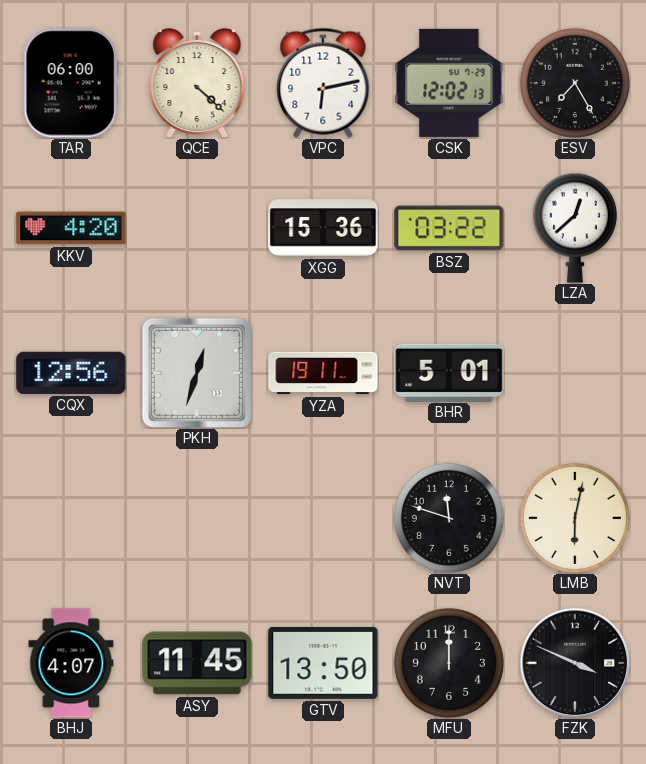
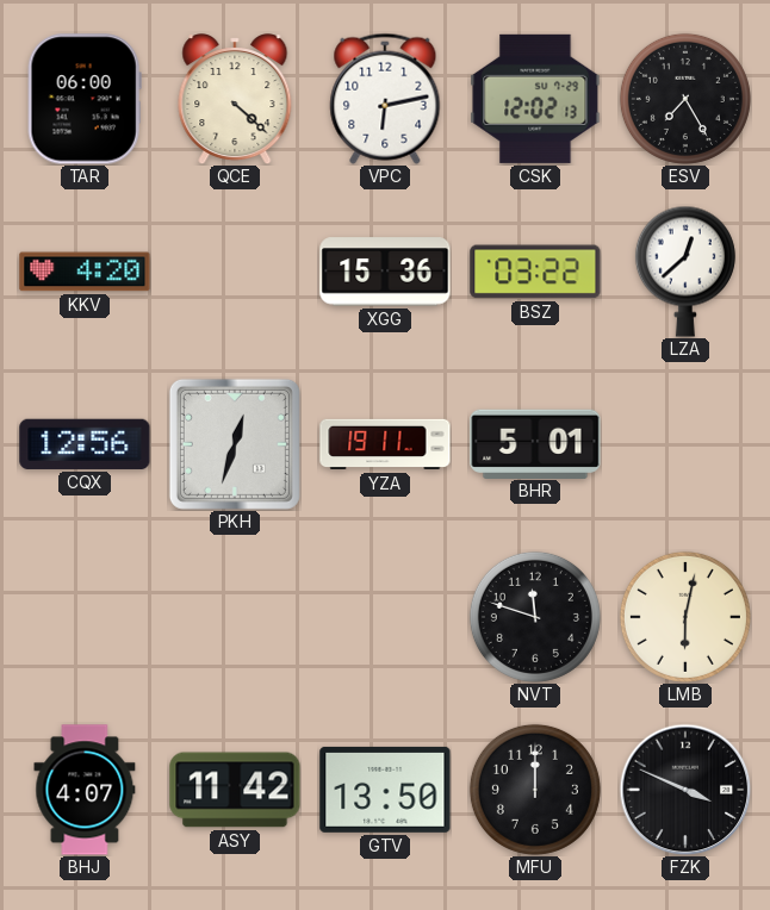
ASY: 11:45 -> 11:42 (235, 790)
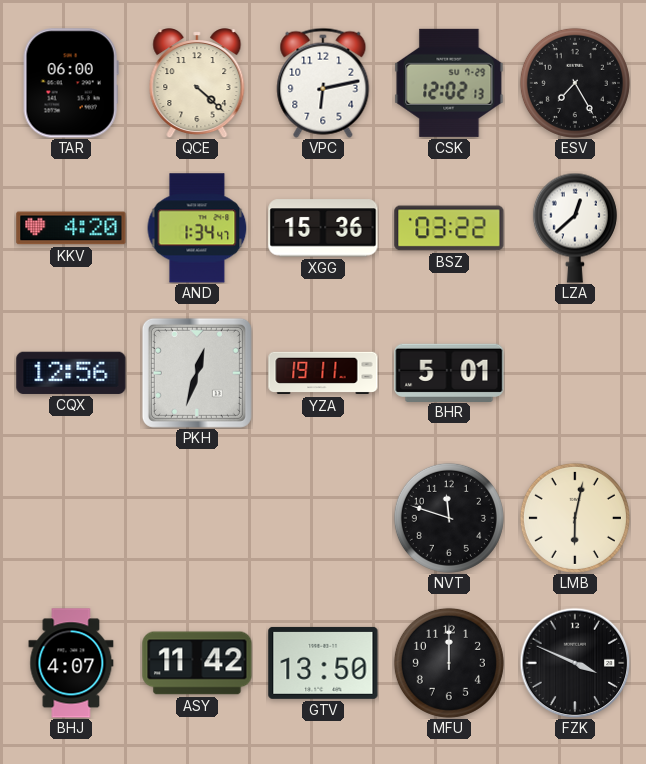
AND: none -> 1:34 (197, 228)
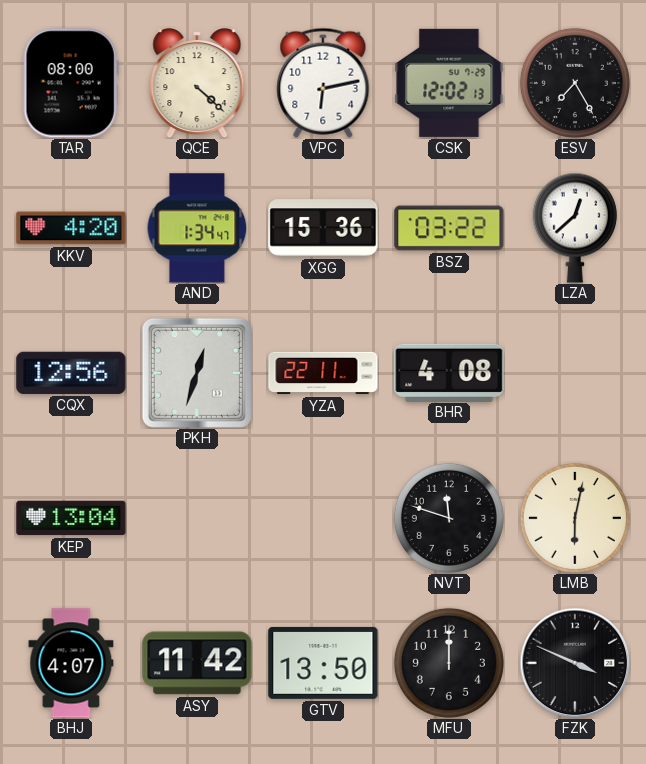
TAR: 06:00 -> 08:00 (71, 83)
YZA: 19:11 -> 22:11 (323, 373)
BHR: 5:01 -> 4:08 (449, 372)
KEP: none -> 13:04 (71, 518)
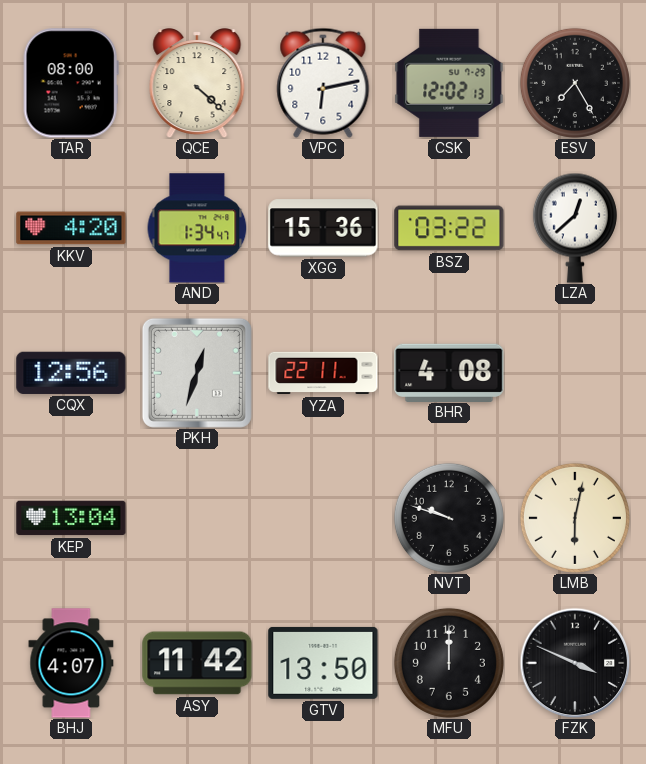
NVT: 11:48 -> 9:48 (449, 518)
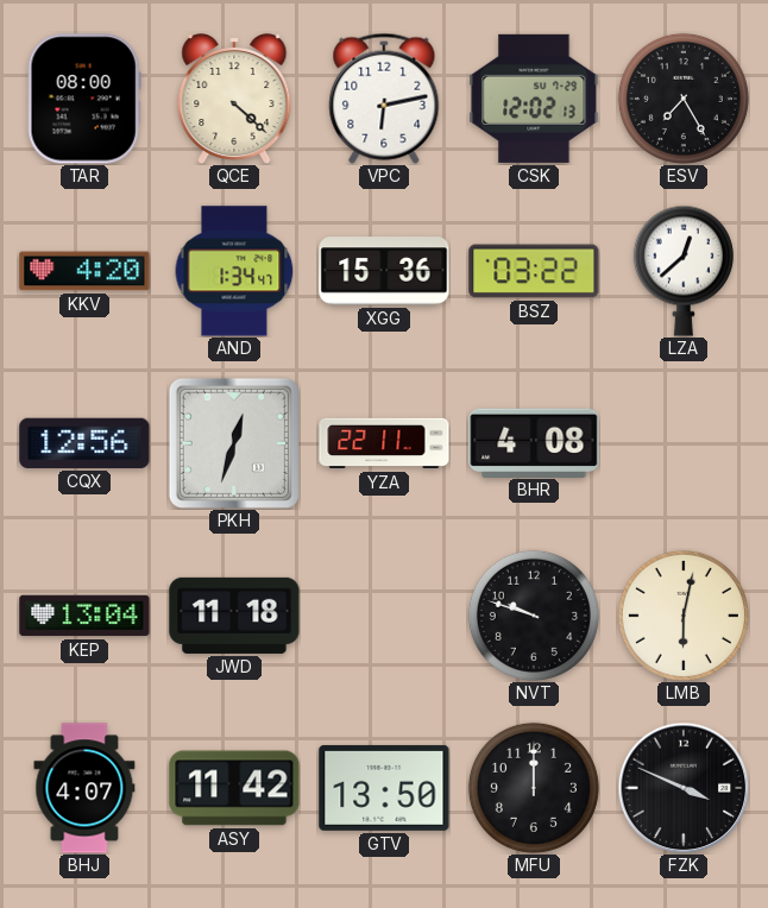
JWD: none -> 11:18 (234, 616)
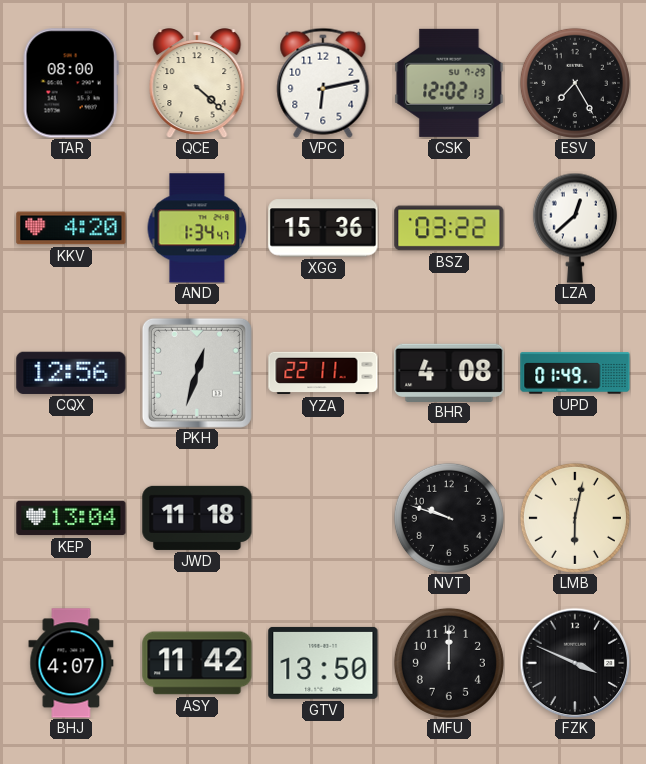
UPD: none -> 01:49 (575, 373)
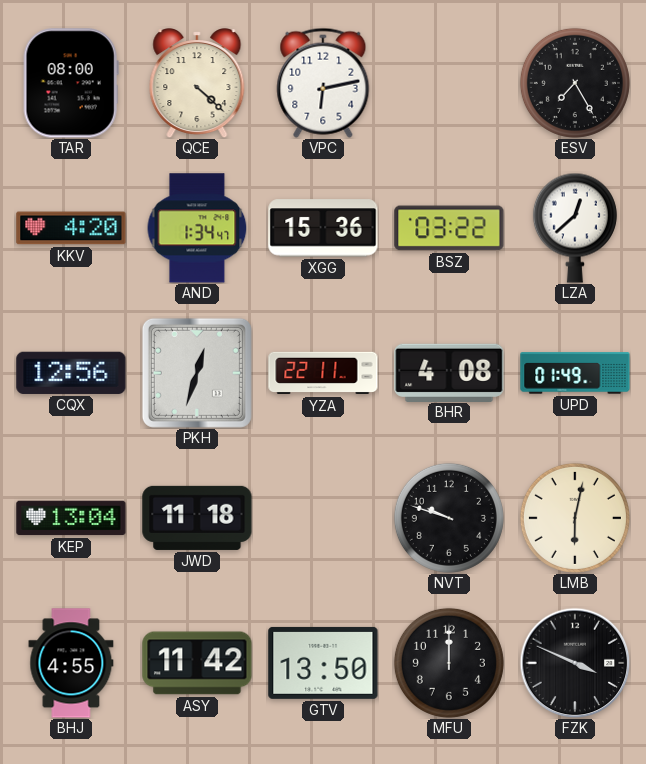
CSK: 12:02 -> none (449, 83)
BHJ: 4:07 -> 4:55 (71, 663)
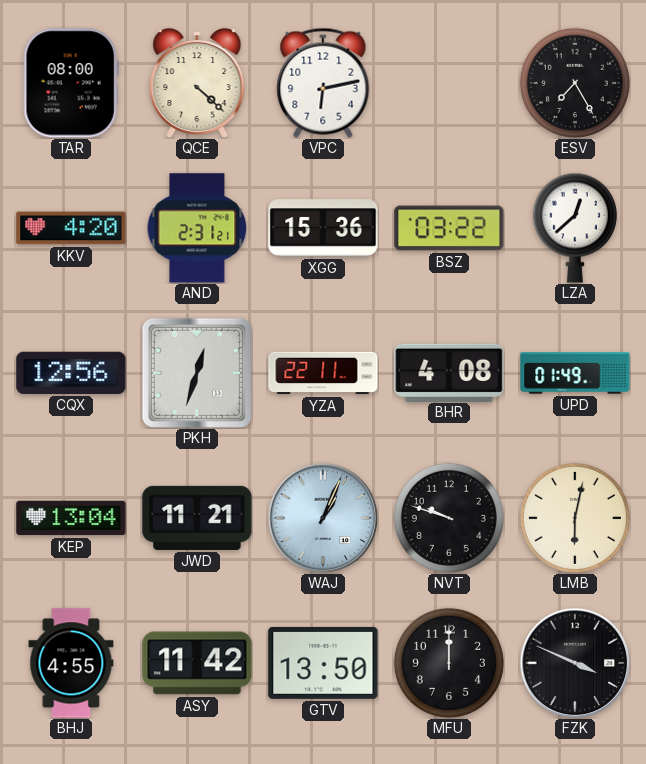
AND: 1:34 -> 2:31 (197, 228)
JWD: 11:18 -> 11:21 (197, 518)
WAJ: none -> 1:04 (323, 518)
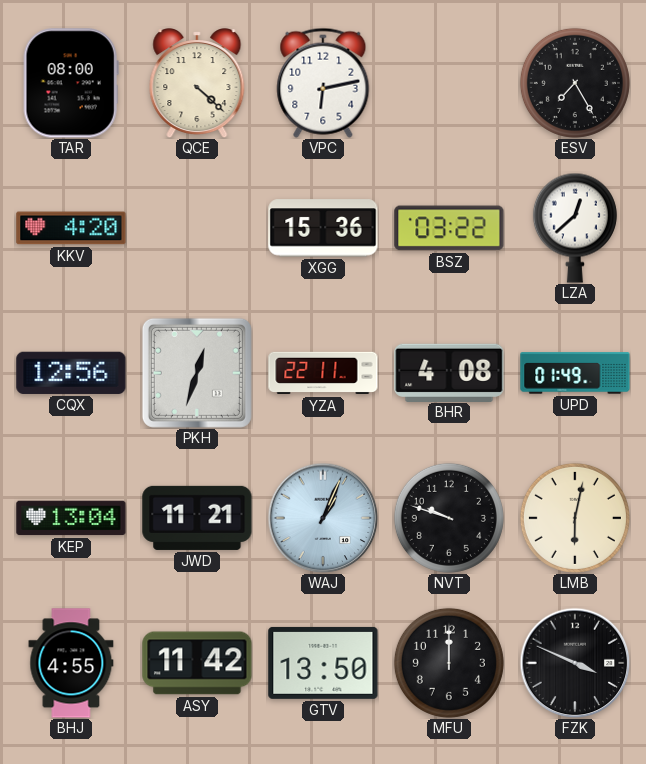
AND: 2:31 -> none (197, 228)
